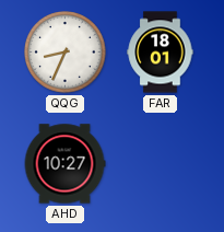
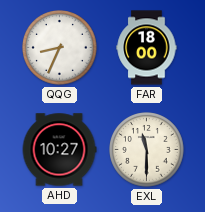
FAR: 18:01 -> 18:00 (147, 48)
EXL: none -> 11:30 (147, 150)
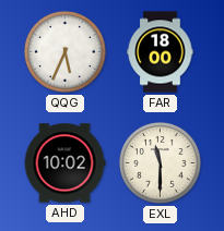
QQG: 8:34 -> 5:34 (66, 52)
AHD: 10:27 -> 10:02 (64, 163)
